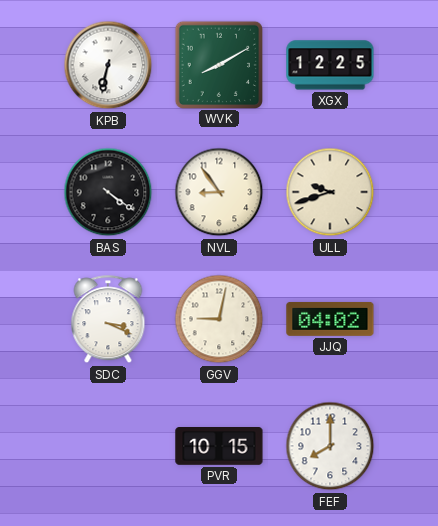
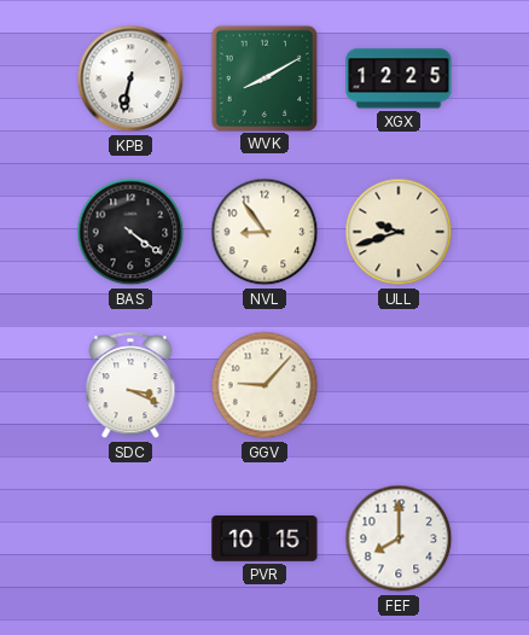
GGV: 9:02 -> 9:07 (264, 385)
JJQ: 04:02 -> none (330, 319)
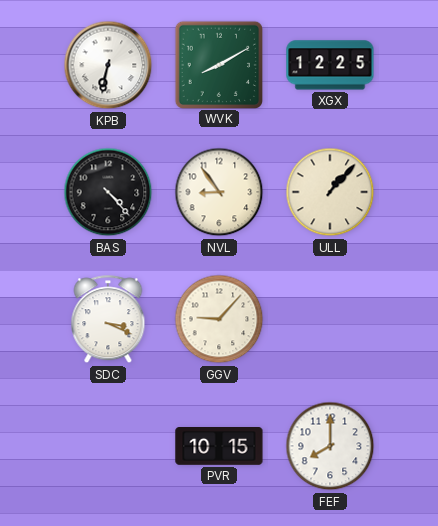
BAS: 4:21 -> 4:23 (108, 192)
ULL: 9:42 -> 1:07 (330, 192)
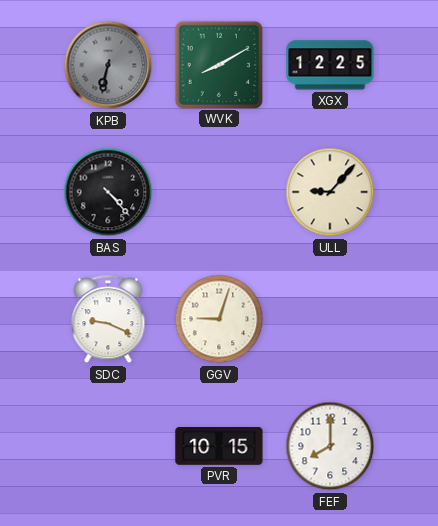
KPB dial: white -> grey (108, 65)
NVL: 8:54 -> none (219, 192)
ULL: 1:07 -> 9:07 (330, 192)
SDC: 3:19 -> 9:19 (108, 320)
GGV: 9:07 -> 9:03 (219, 319)
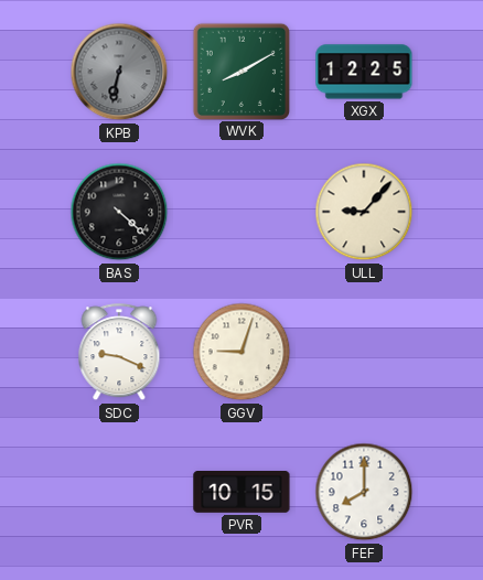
BAS: 4:23 -> 4:22 (119, 212)
